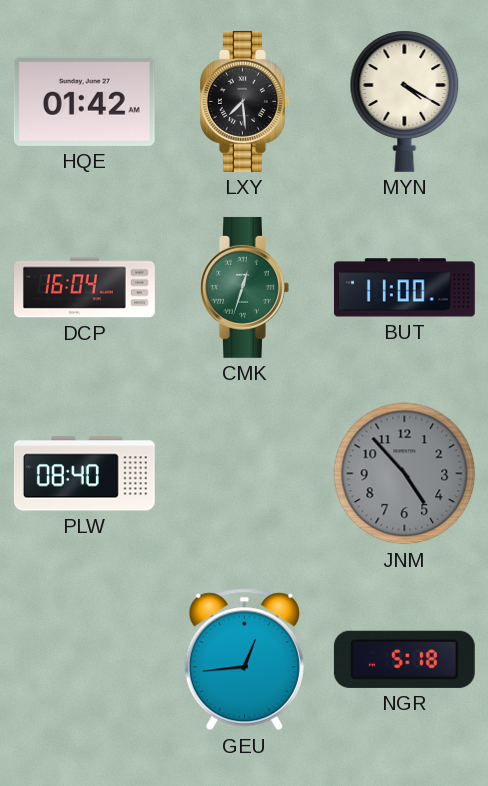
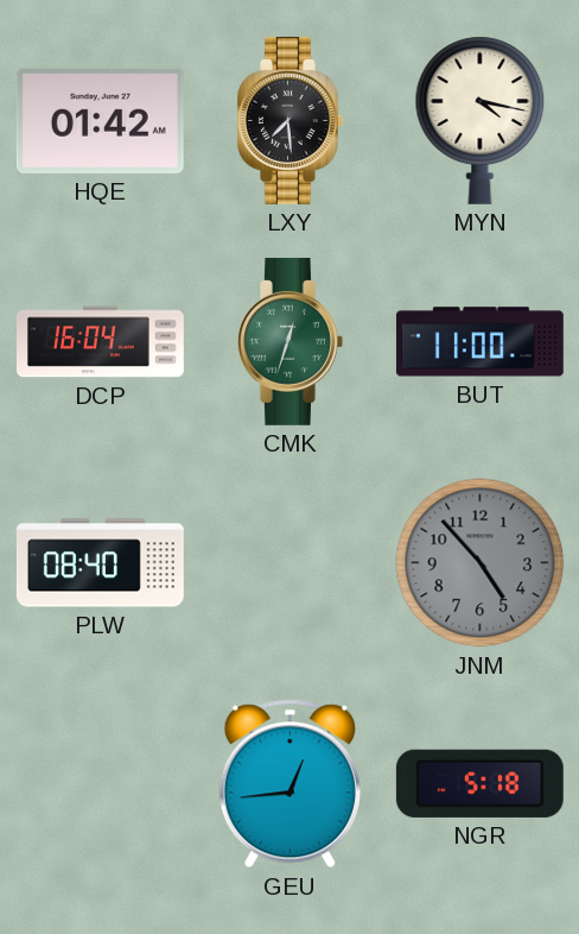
MYN: 4:20 -> 4:17 (481, 120)
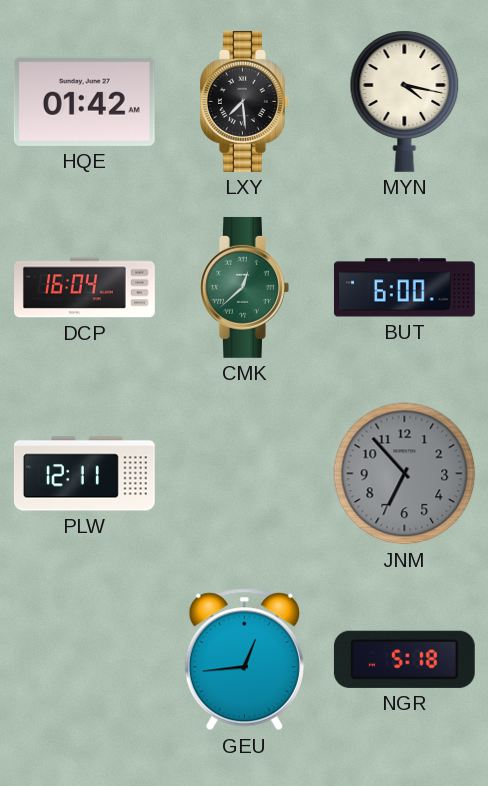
CMK: 12:33 -> 12:38 (245, 287)
BUT: 11:00 -> 6:00 (404, 288)
PLW: 08:40 -> 12:11 (84, 474)
JNM: 4:53 -> 6:53 (405, 474)
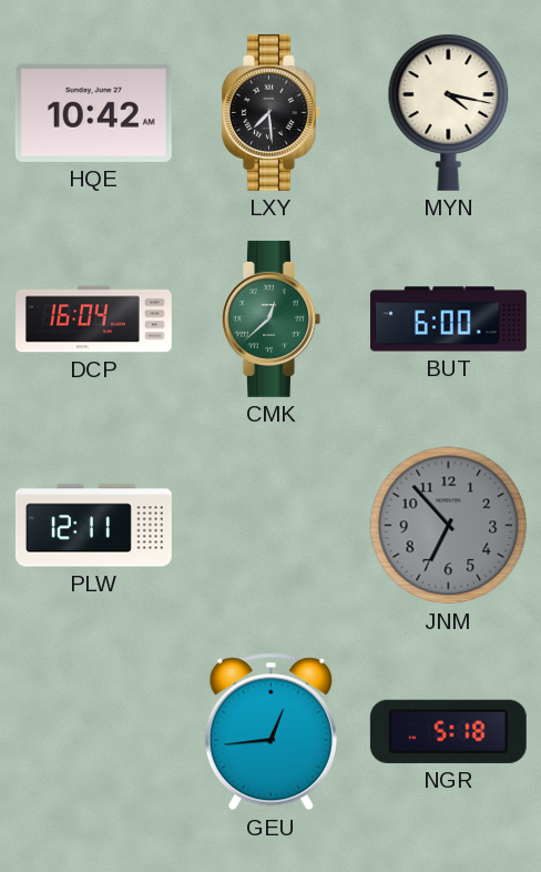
HQE: 01:42 -> 10:42 (93, 112)
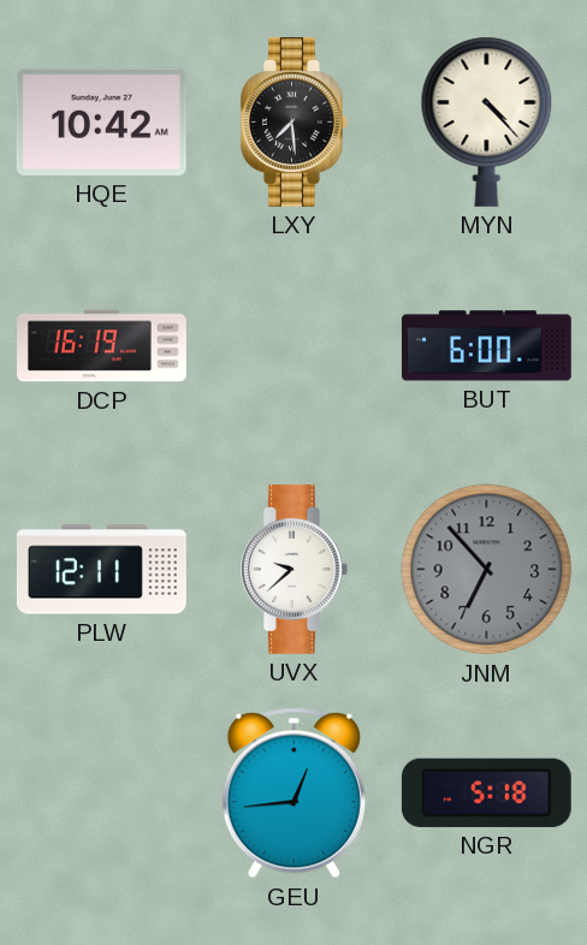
MYN: 4:17 -> 4:23 (487, 121)
DCP: 16:04 -> 16:19 (102, 346)
CMK: 12:38 -> none (272, 318)
UVX: none -> 9:38 (295, 569)
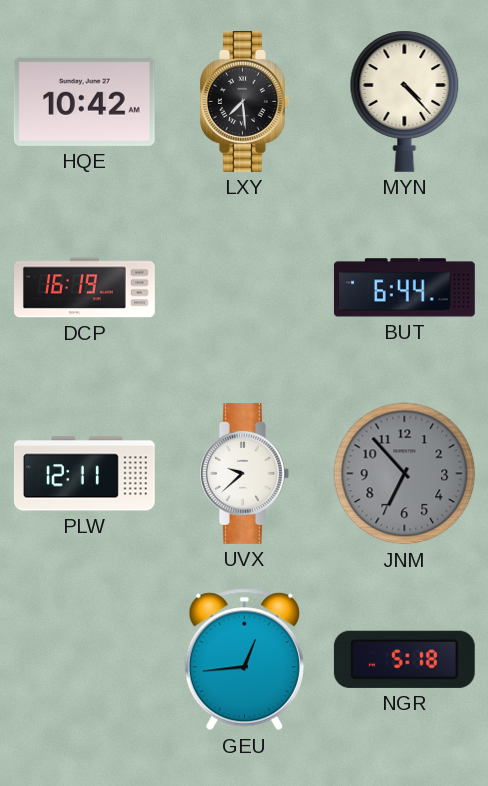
BUT: 6:00 -> 6:44 (404, 288)
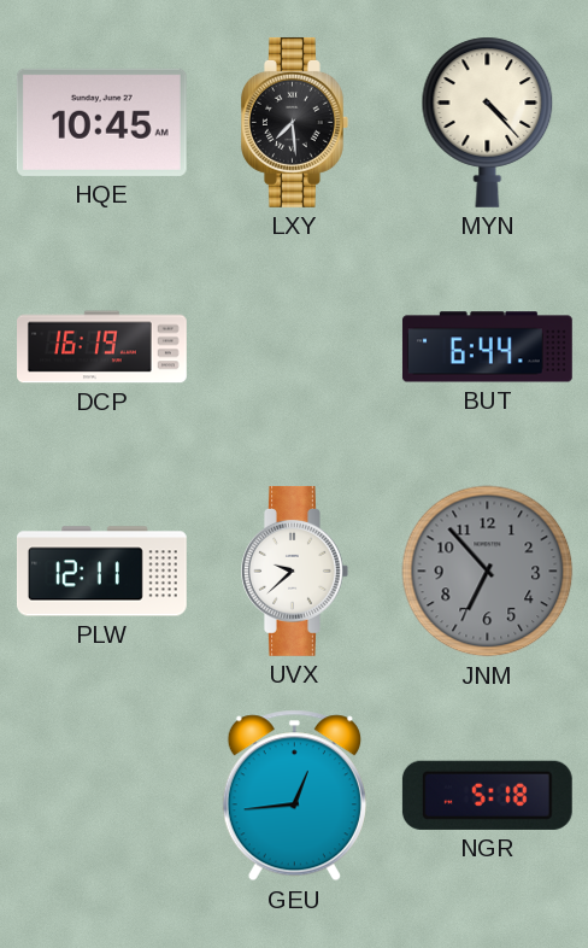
HQE: 10:42 -> 10:45 (101, 122)
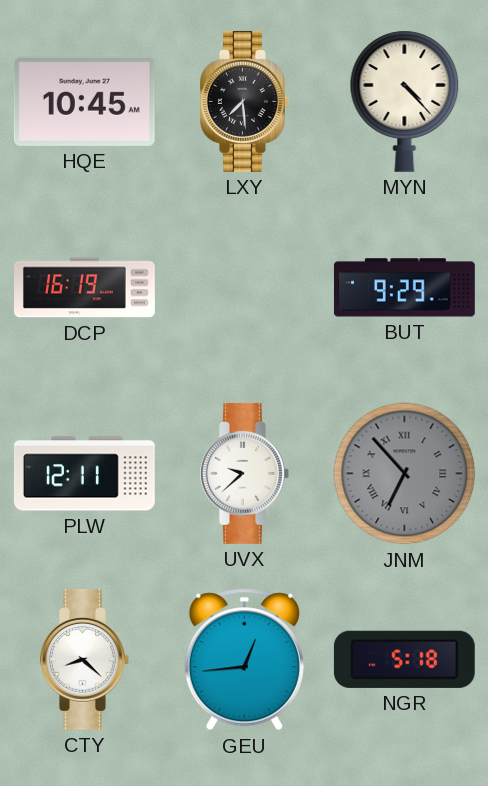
BUT: 6:44 -> 9:29 (404, 288)
JNM numerals: Arabic -> Roman (405, 474)
CTY: none -> 8:22 (85, 659)
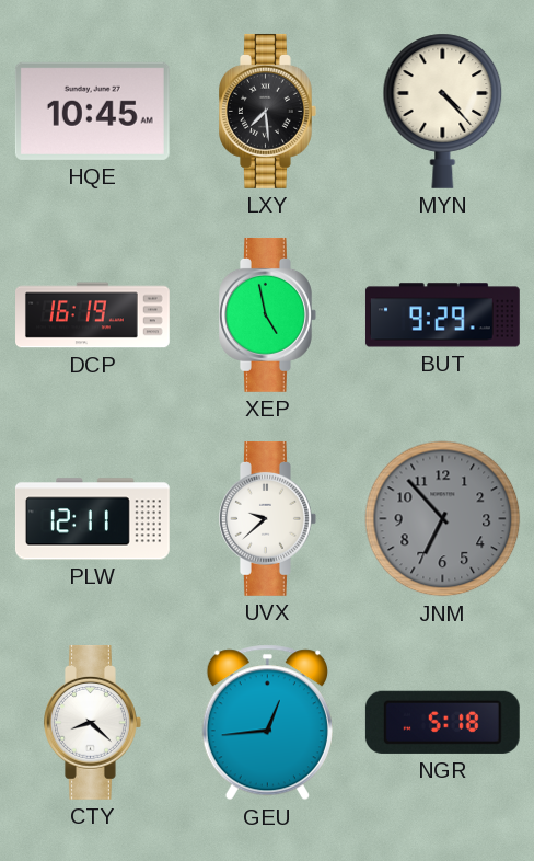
XEP: none -> 4:58 (268, 314)
JNM numerals: Roman -> Arabic (443, 519)
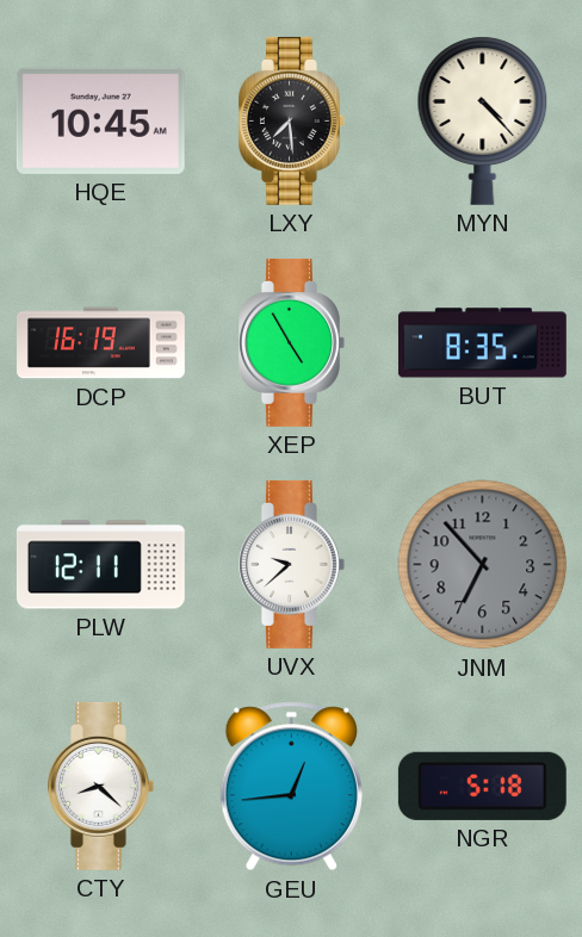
XEP: 4:58 -> 4:55 (292, 342)
BUT: 9:29 -> 8:35 (482, 343)
